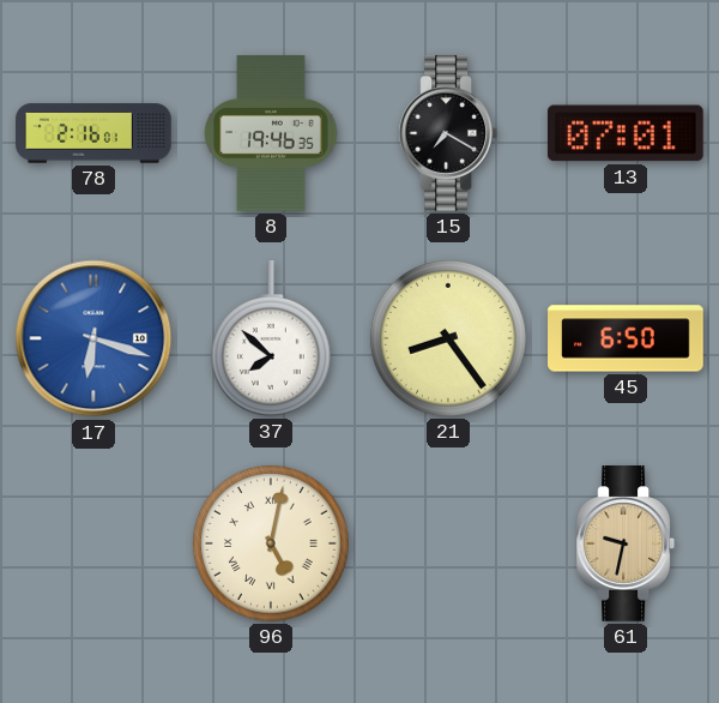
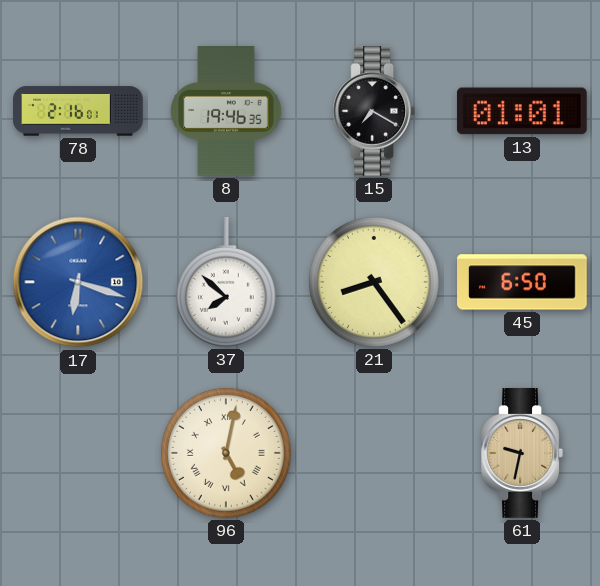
13: 07:01 -> 01:01 (522, 111)
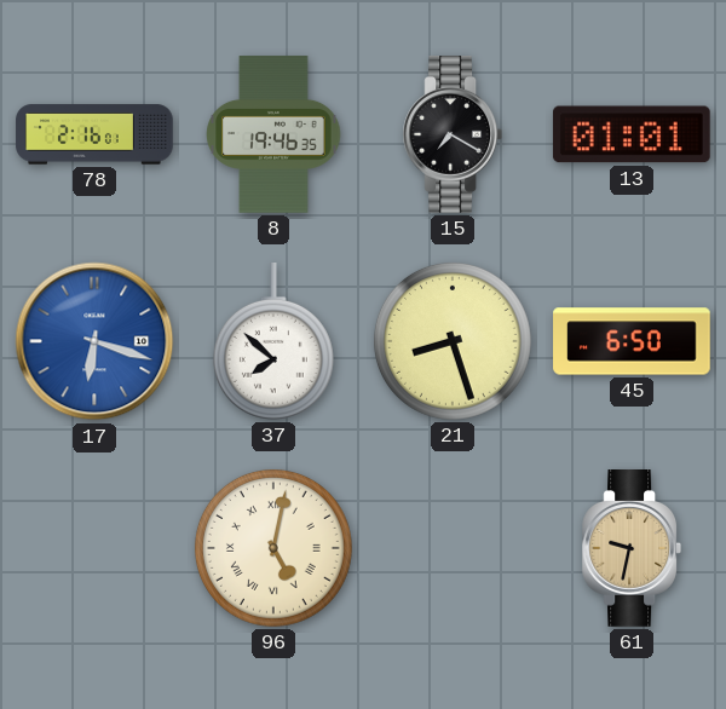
21: 8:24 -> 8:27 (453, 341)
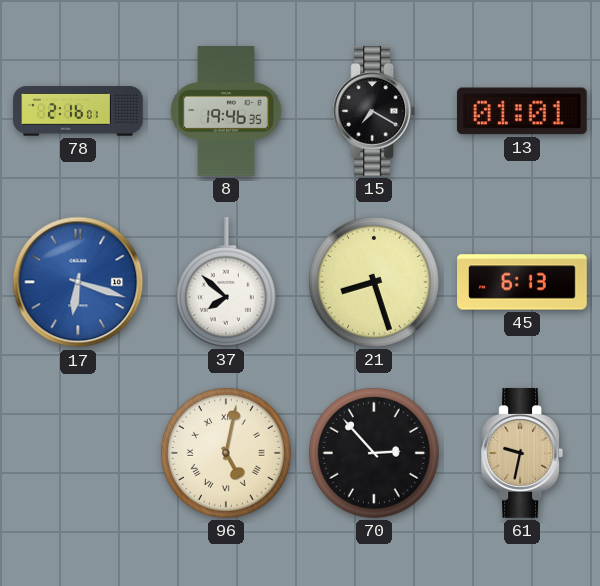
45: 6:50 -> 6:13 (522, 282)
70: none -> 2:53 (374, 453)
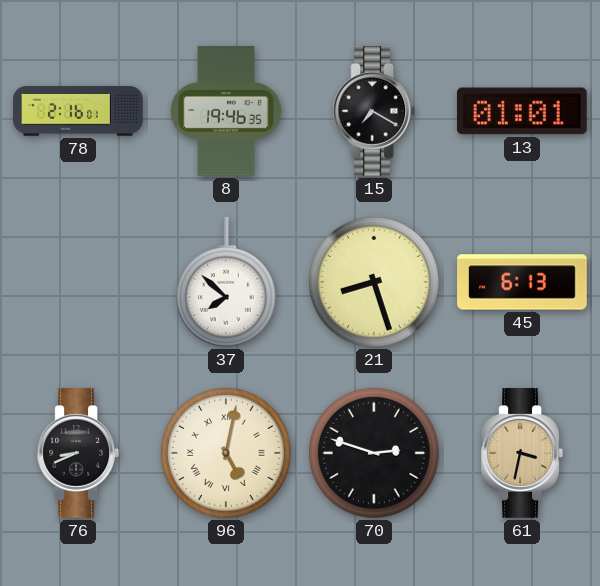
17: 6:18 -> none (78, 282)
76: none -> 8:41 (77, 454)
70: 2:53 -> 2:48 (374, 453)
61: 9:32 -> 3:32 (521, 454)
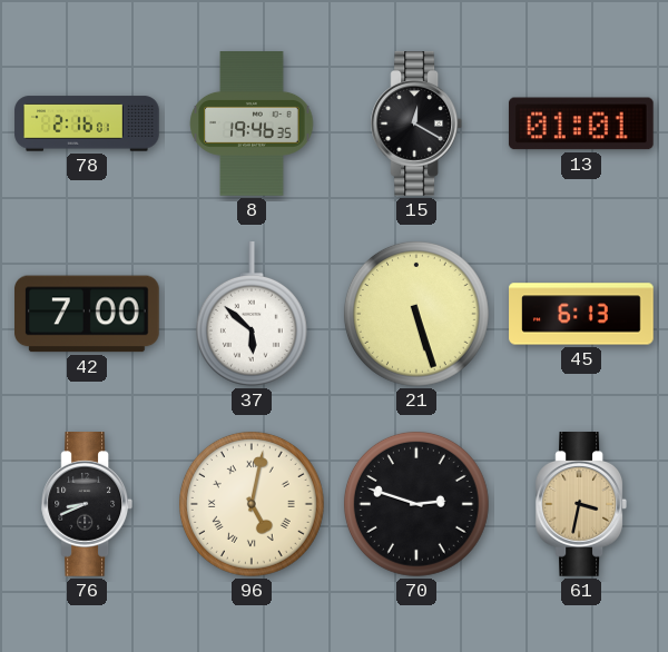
15: 7:20 -> 12:20 (415, 125)
42: none -> 7:00 (88, 314)
37: 7:52 -> 5:52 (252, 315)
21: 8:27 -> 5:27 (416, 314)
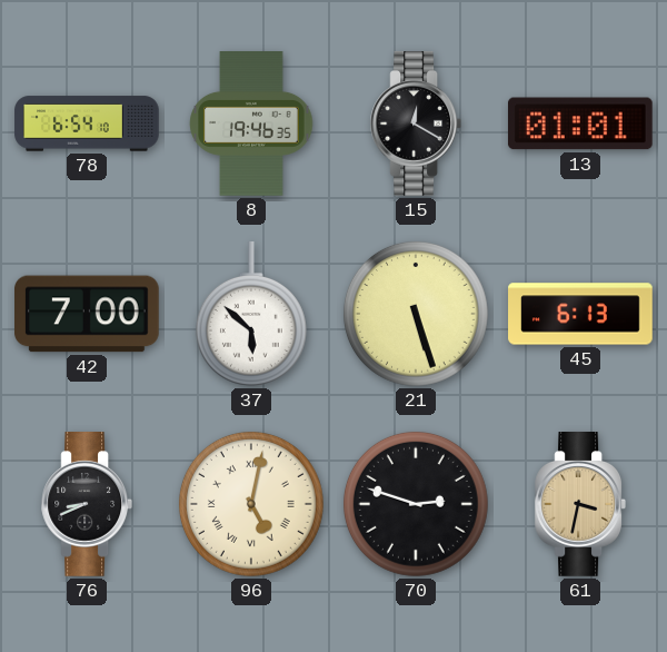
78: 2:16 -> 6:54 (87, 124)
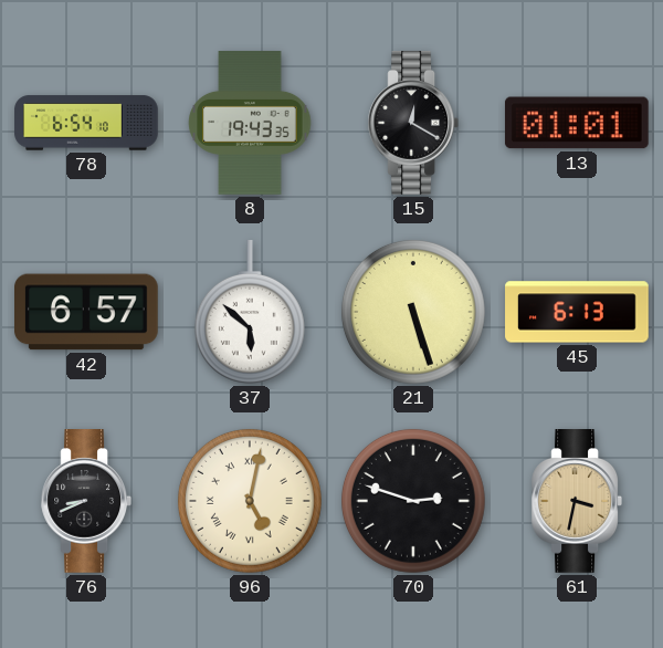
8: 19:46 -> 19:43 (250, 123)
42: 7:00 -> 6:57 (87, 312)
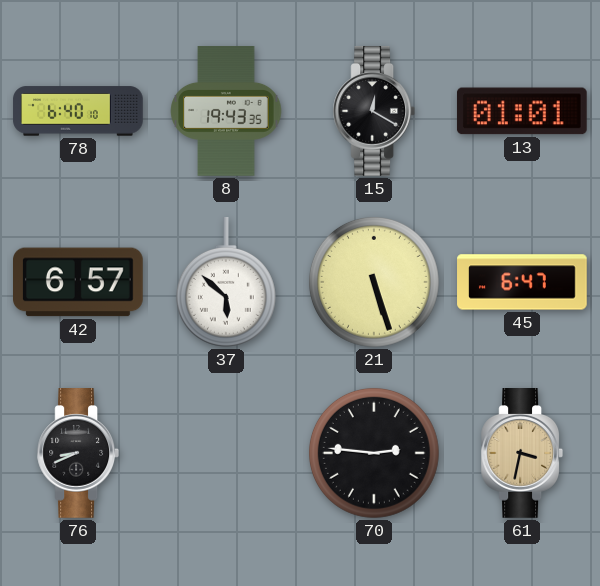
78: 6:54 -> 6:40 (78, 111)
45: 6:13 -> 6:47 (522, 282)
96: 5:02 -> none (250, 501)
70: 2:48 -> 2:46 (374, 453)
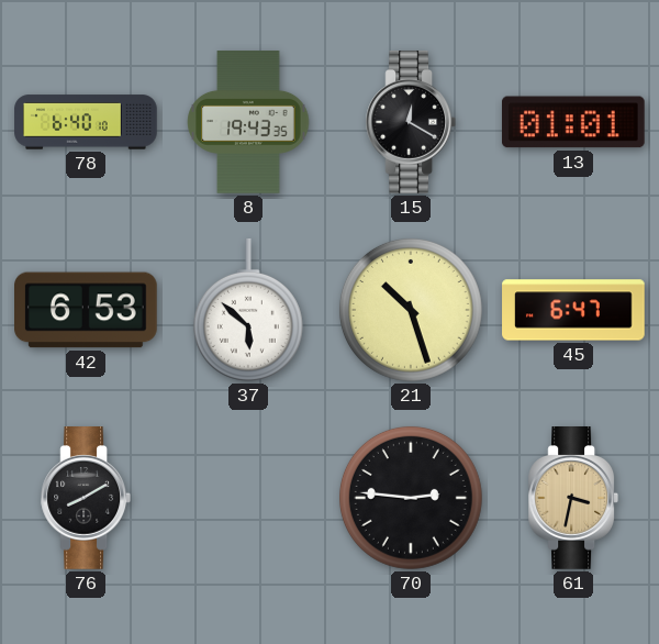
42: 6:57 -> 6:53 (87, 310)
21: 5:27 -> 10:27 (411, 310)
76: 8:41 -> 8:10 (85, 499)
